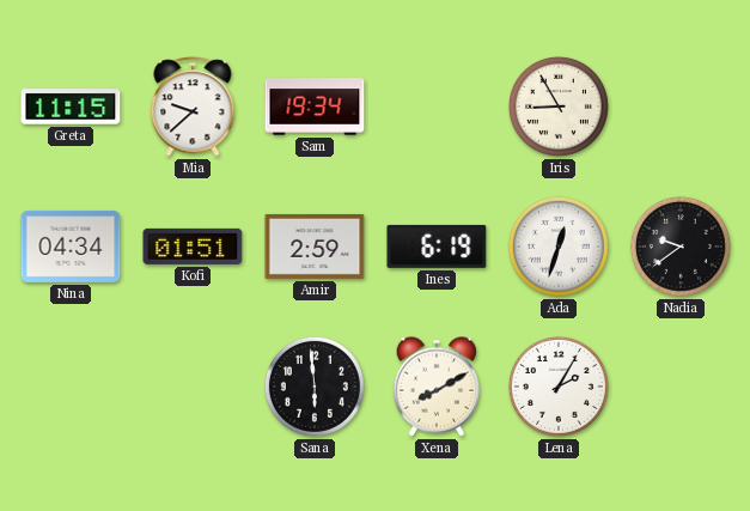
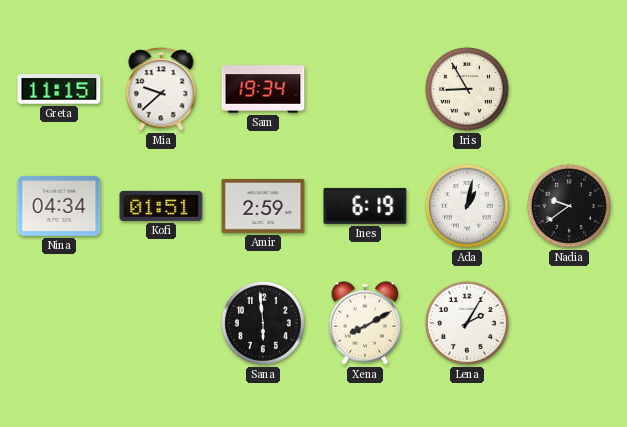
Ada: 12:33 -> 1:02 (467, 206)
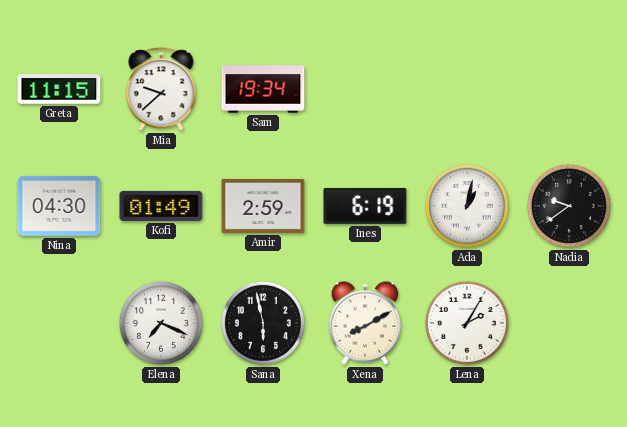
Iris: 8:55 -> none (467, 89)
Nina: 04:34 -> 04:30 (59, 206)
Kofi: 01:51 -> 01:49 (161, 206)
Elena: none -> 7:19 (161, 323)
Sana: 5:59 -> 5:58 (263, 323)
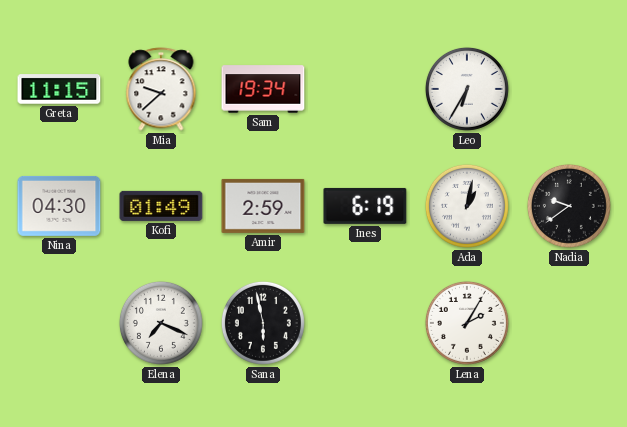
Leo: none -> 6:35 (467, 89)
Xena: 8:10 -> none (365, 323)
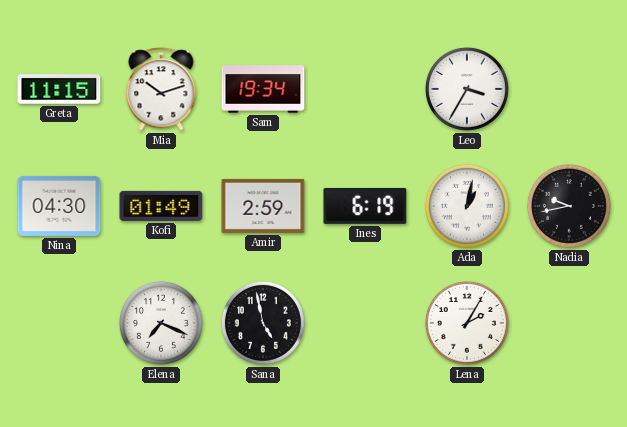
Mia: 9:38 -> 10:12 (161, 89)
Leo: 6:35 -> 3:35 (467, 89)
Nadia: 9:39 -> 9:43 (569, 206)
Sana: 5:58 -> 4:58 (263, 323)
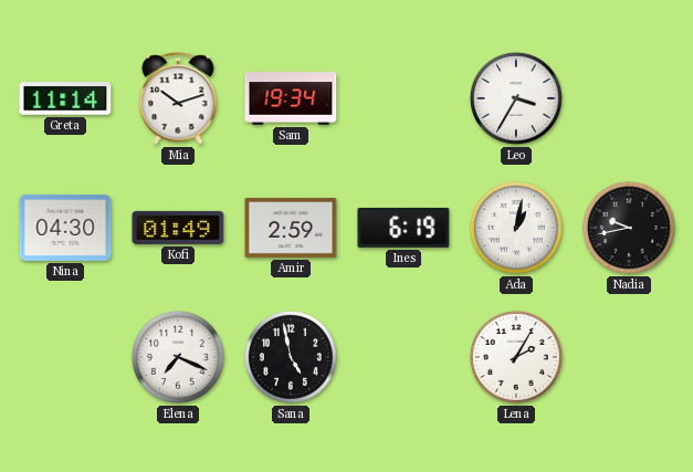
Greta: 11:15 -> 11:14 (65, 98)
